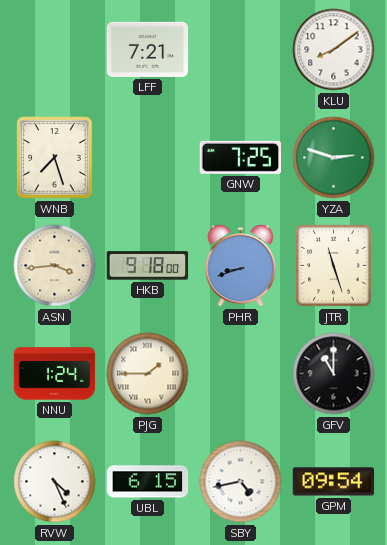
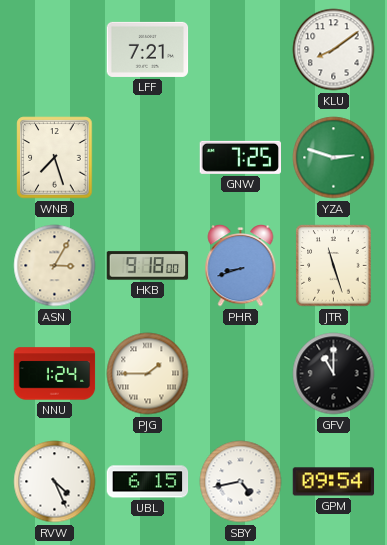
ASN: 3:44 -> 3:05 (55, 266)
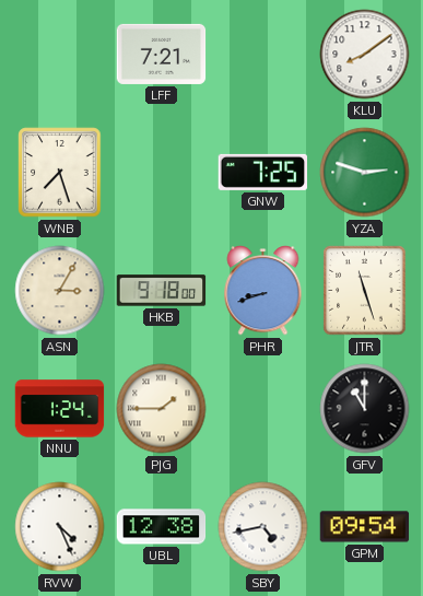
UBL: 6:15 -> 12:38 (162, 527)
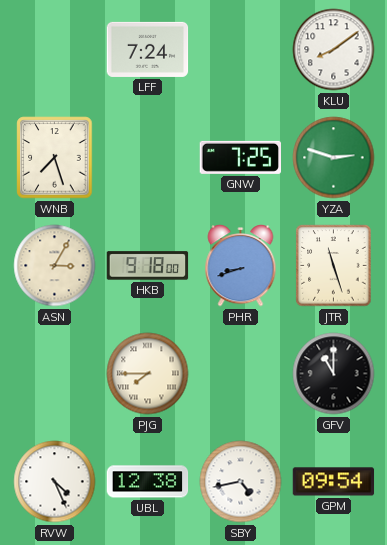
LFF: 7:21 -> 7:24 (148, 49)
NNU: 1:24 -> none (60, 409)
PJG: 1:45 -> 7:45 (148, 374)
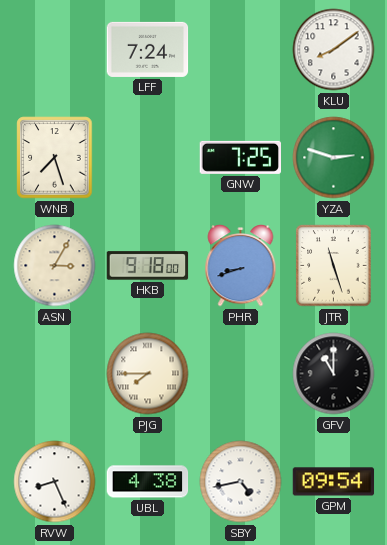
RVW: 4:26 -> 8:26 (55, 482)
UBL: 12:38 -> 4:38 (148, 482)
